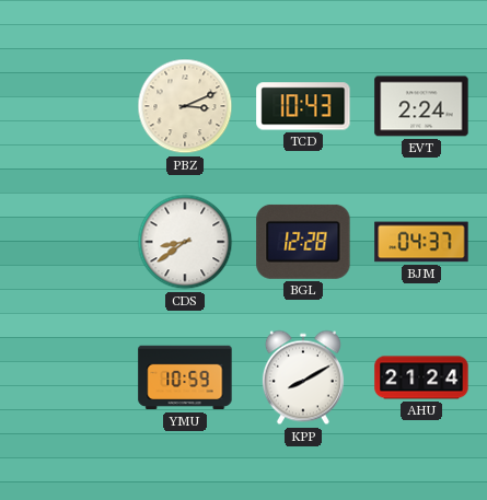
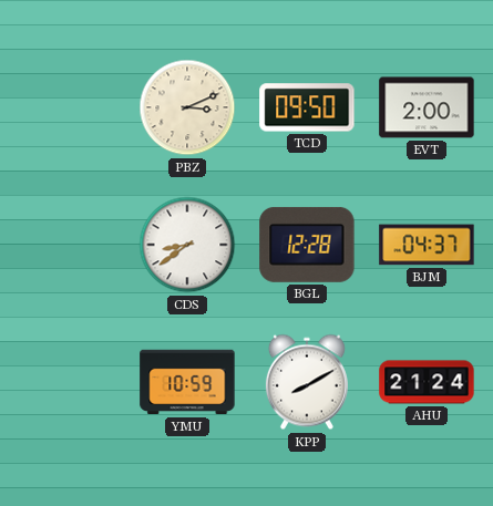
TCD: 10:43 -> 09:50 (307, 107)
EVT: 2:24 -> 2:00 (427, 107)
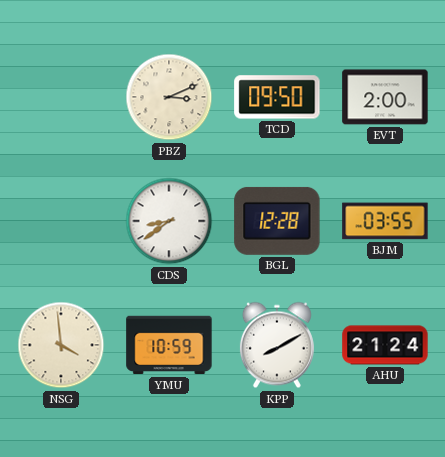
BJM: 04:37 -> 03:55 (385, 221)
NSG: none -> 3:59 (61, 345)
